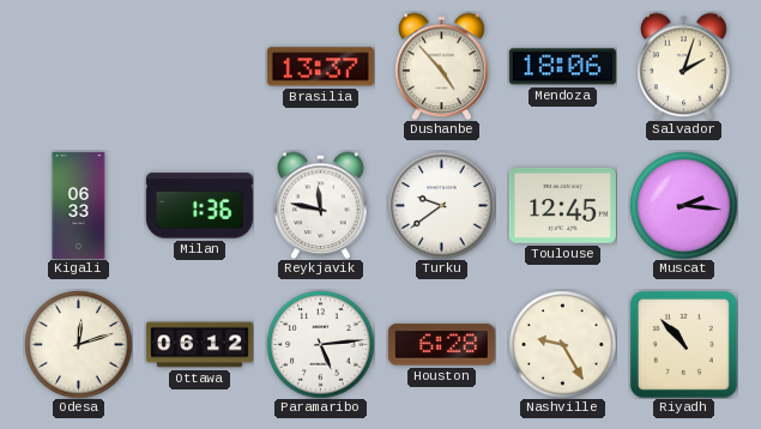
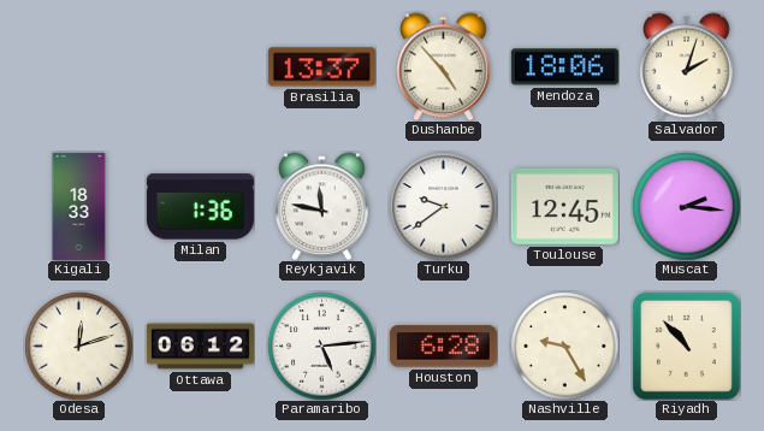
Kigali: 06:33 -> 18:33 (79, 206)
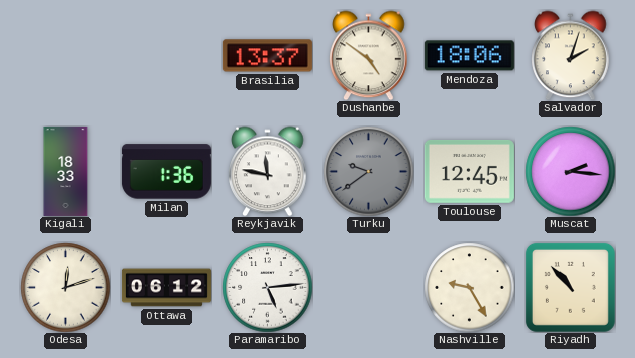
Dushanbe: 4:53 -> 4:51 (369, 55)
Turku dial: white -> grey (368, 171)
Houston: 6:28 -> none (443, 347)
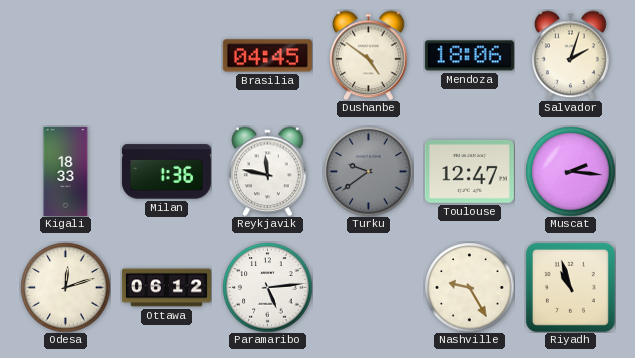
Brasilia: 13:37 -> 04:45 (267, 56)
Toulouse: 12:45 -> 12:47 (469, 171)
Riyadh: 10:53 -> 10:57 (570, 287)
